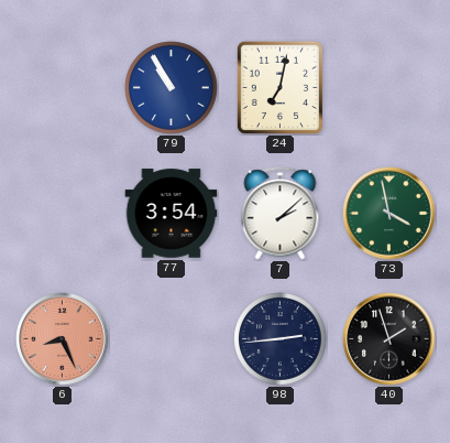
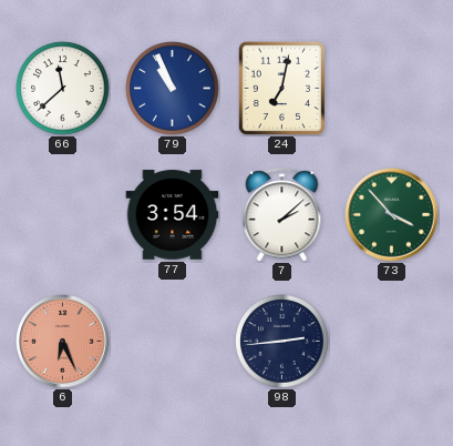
66: none -> 11:38 (63, 89)
79: 10:55 -> 10:56 (173, 89)
73: 3:58 -> 3:53 (392, 215)
6: 8:26 -> 6:26 (63, 342)
40: 1:57 -> none (389, 339)
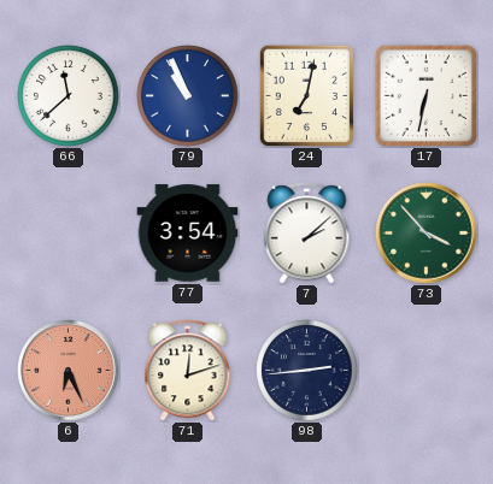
17: none -> 6:32 (425, 95)
71: none -> 12:12 (188, 371)
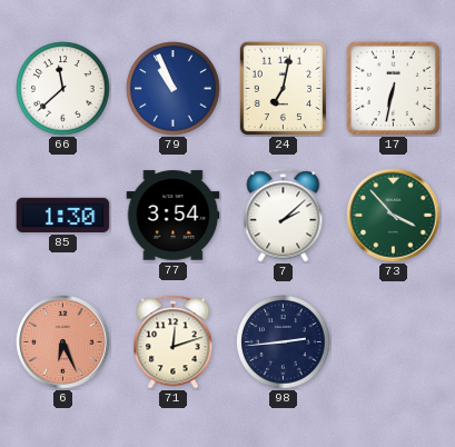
85: none -> 1:30 (63, 215)
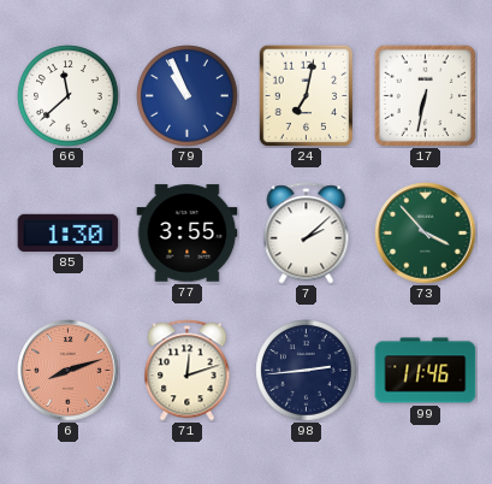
77: 3:54 -> 3:55 (188, 234)
6: 6:26 -> 8:12 (69, 371)
99: none -> 11:46 (426, 371)
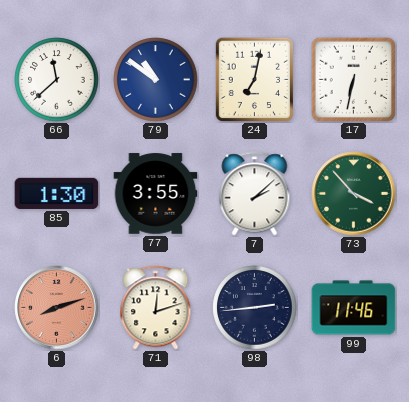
79: 10:56 -> 10:51 (156, 80)
